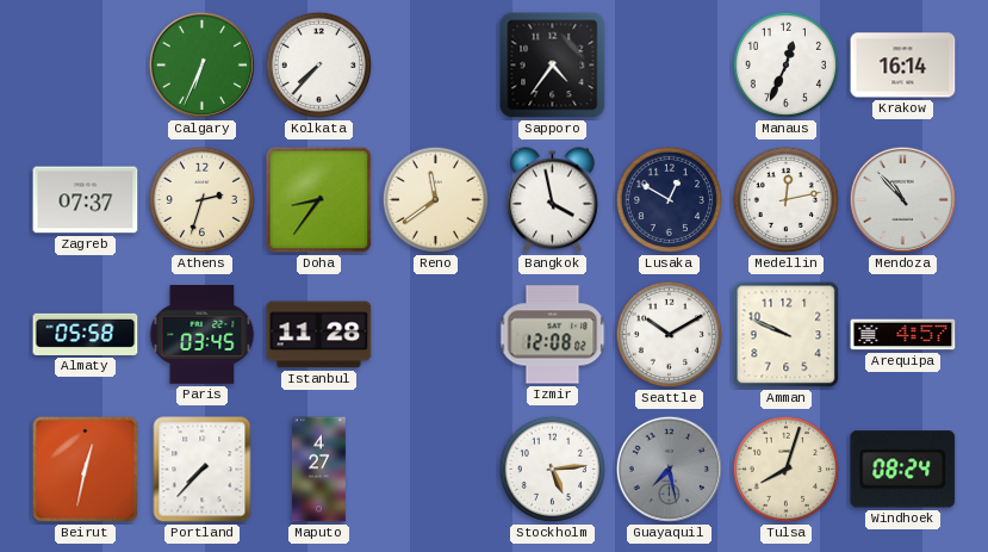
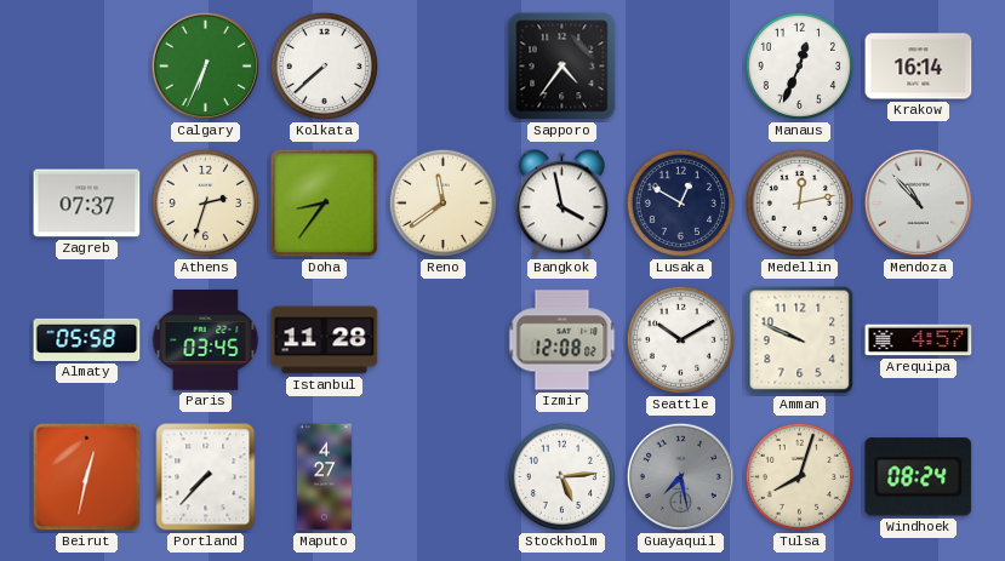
Kolkata: 7:37 -> 7:38 (324, 65)
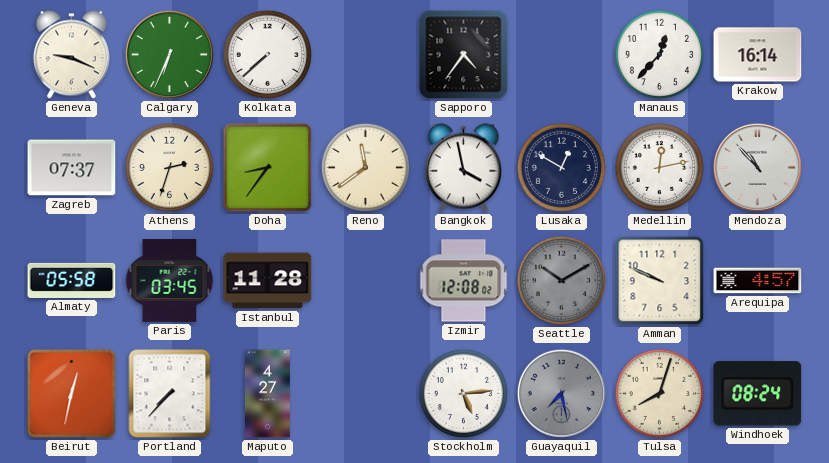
Geneva: none -> 9:19 (71, 55)
Manaus: 12:34 -> 12:37 (659, 54)
Seattle dial: white -> grey (561, 280)
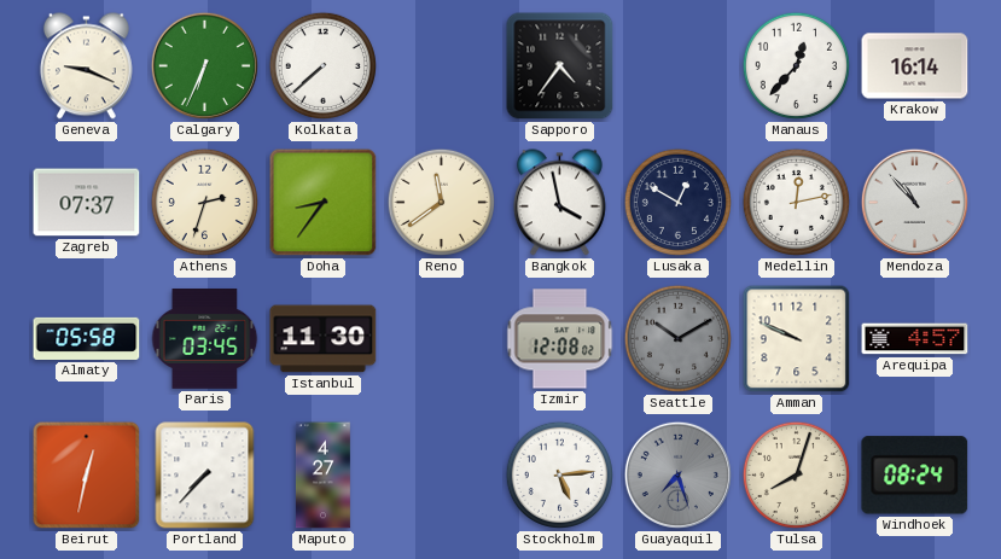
Istanbul: 11:28 -> 11:30 (324, 339)
Guayaquil: 7:28 -> 7:27 (677, 474)
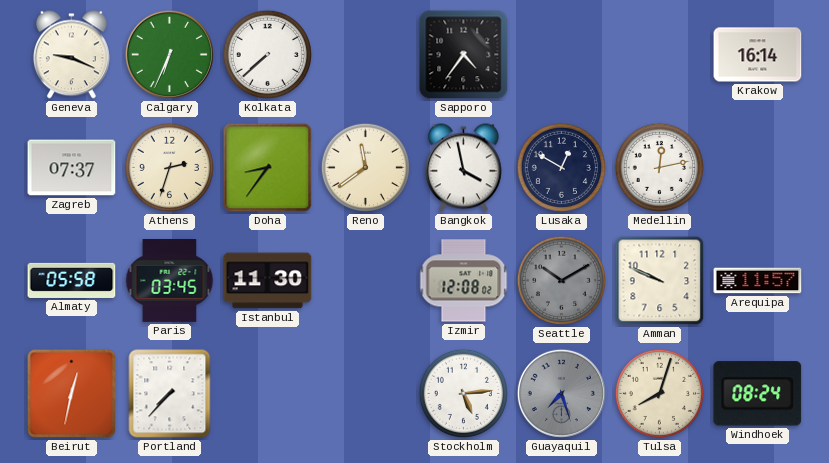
Manaus: 12:37 -> none (796, 65)
Mendoza: 10:53 -> none (914, 202)
Arequipa: 4:57 -> 11:57 (758, 281)
Maputo: 4:27 -> none (322, 476)
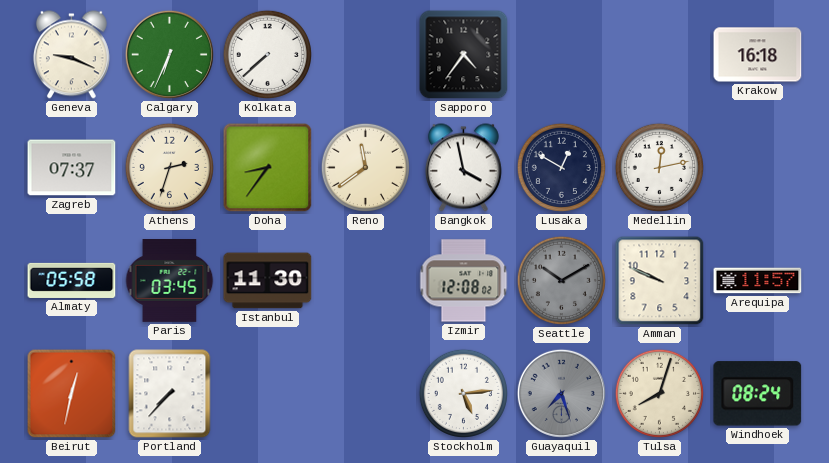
Krakow: 16:14 -> 16:18 (758, 55)
